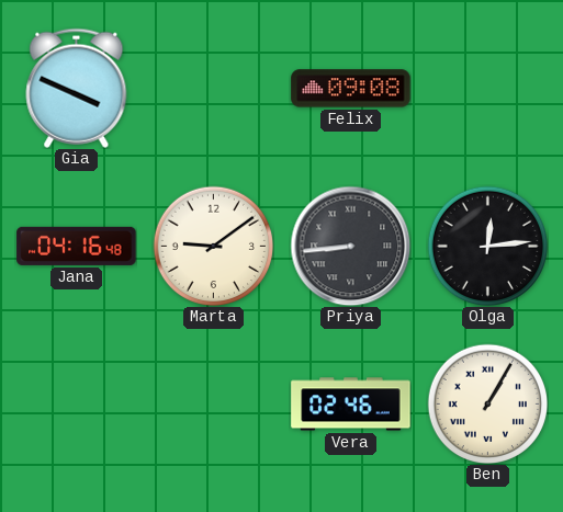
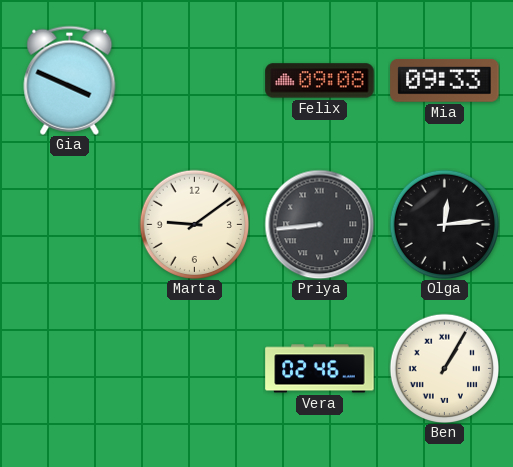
Mia: none -> 09:33 (445, 81)
Jana: 04:16 -> none (77, 246)
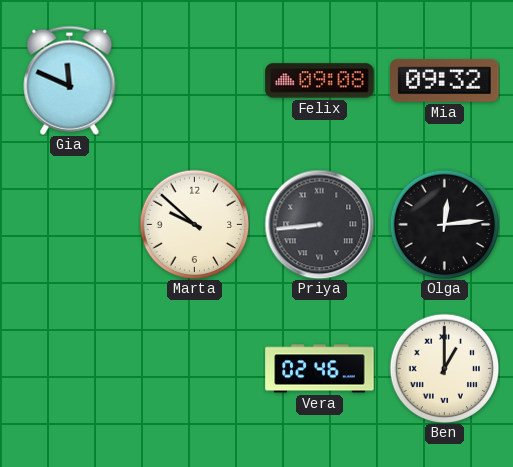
Gia: 3:49 -> 11:49 (70, 80)
Mia: 09:33 -> 09:32 (445, 81)
Marta: 9:09 -> 9:52 (194, 224)
Ben: 1:05 -> 1:00 (444, 368)
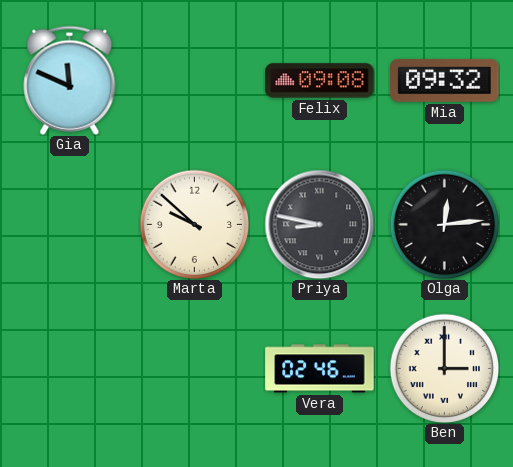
Priya: 8:44 -> 8:47 (319, 224)
Ben: 1:00 -> 3:00 (444, 368)
